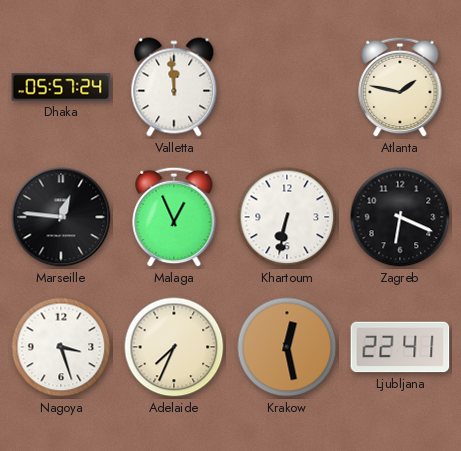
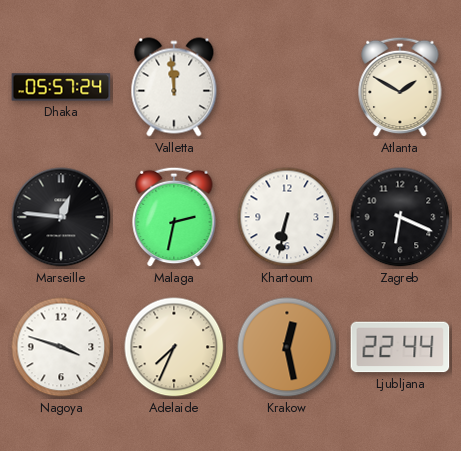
Atlanta: 1:47 -> 1:50 (400, 87)
Malaga: 12:56 -> 2:32 (174, 217)
Nagoya: 3:27 -> 3:48 (61, 347)
Ljubljana: 22:41 -> 22:44 (400, 347)
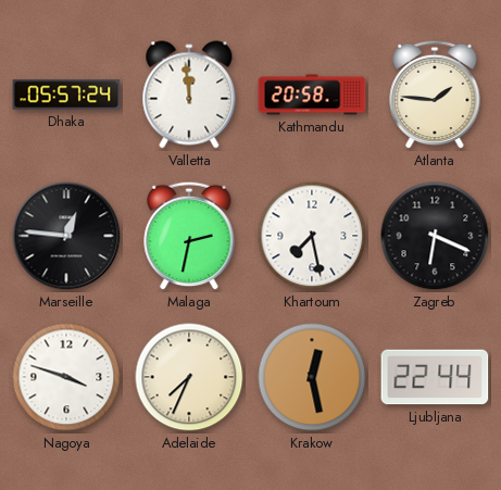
Kathmandu: none -> 20:58 (312, 95)
Atlanta: 1:50 -> 1:46 (435, 95)
Khartoum: 6:32 -> 7:28 (312, 236)
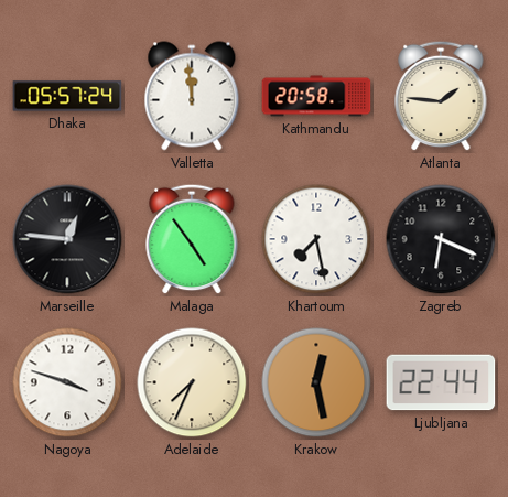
Malaga: 2:32 -> 4:54 (192, 239)
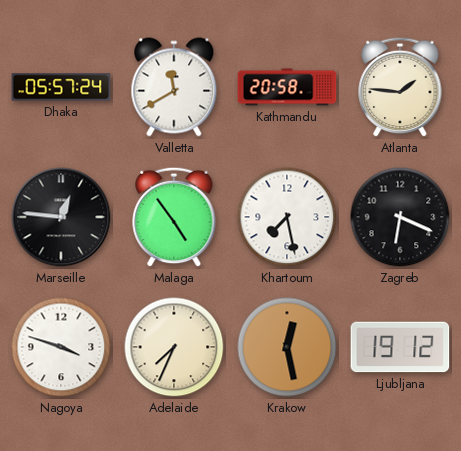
Valletta: 11:59 -> 11:40 (174, 87)
Ljubljana: 22:44 -> 19:12 (400, 347)
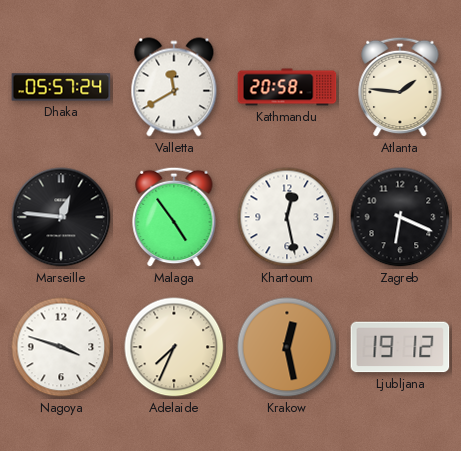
Khartoum: 7:28 -> 12:28 (287, 217)
